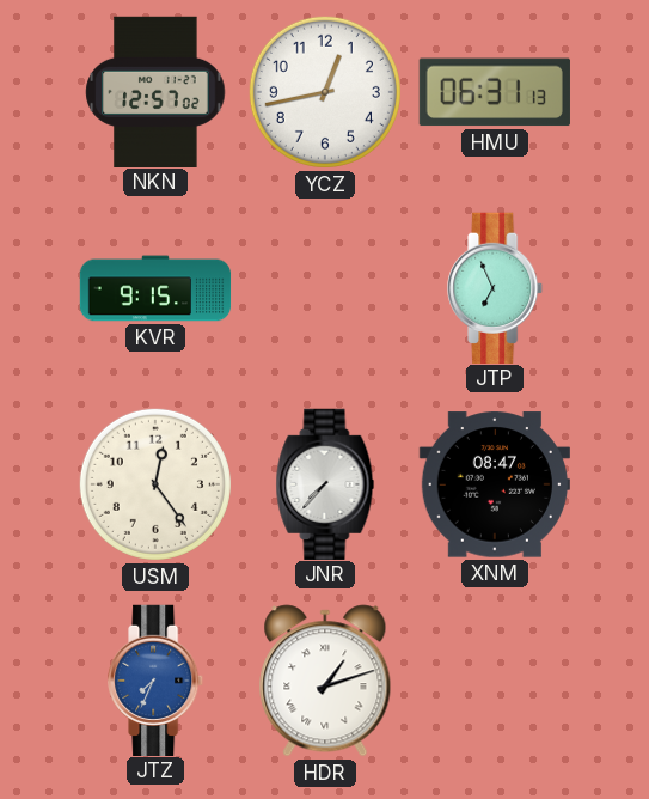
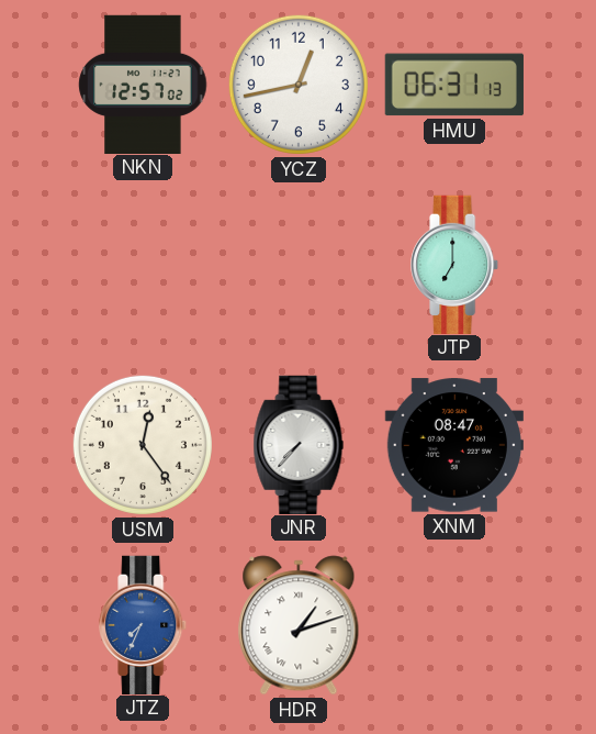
KVR: 9:15 -> none (155, 288)
JTP: 6:56 -> 7:00 (456, 264)
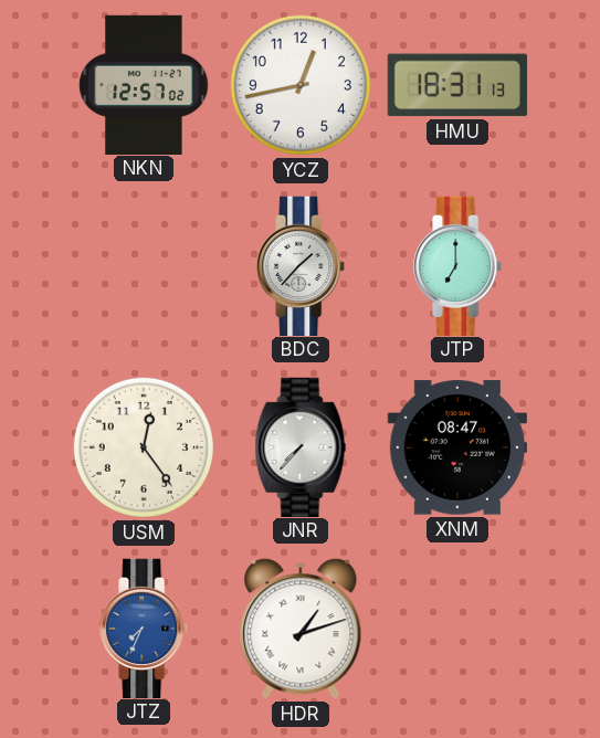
HMU: 06:31 -> 18:31 (457, 85)
BDC: none -> 1:37 (302, 265)
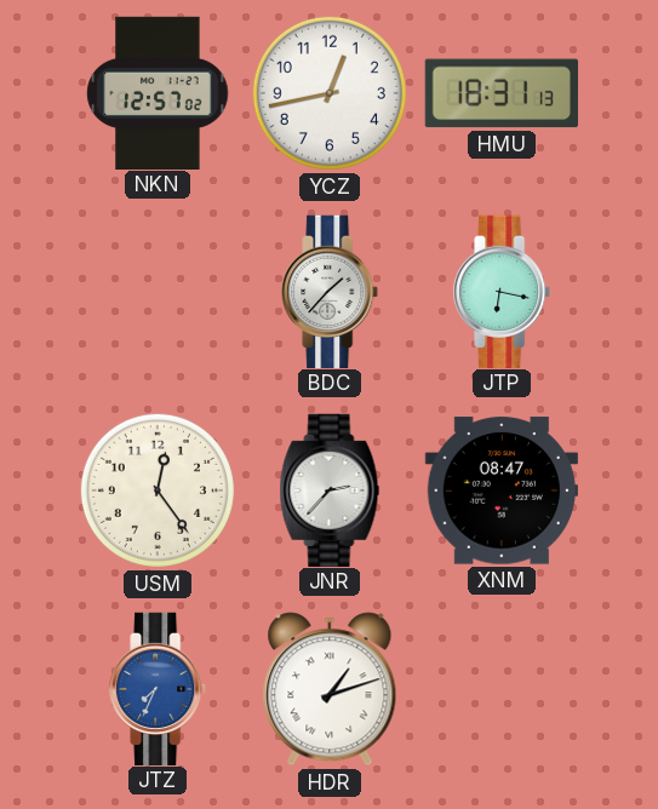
JTP: 7:00 -> 6:17 (503, 291)
JNR: 7:37 -> 2:37 (330, 489)
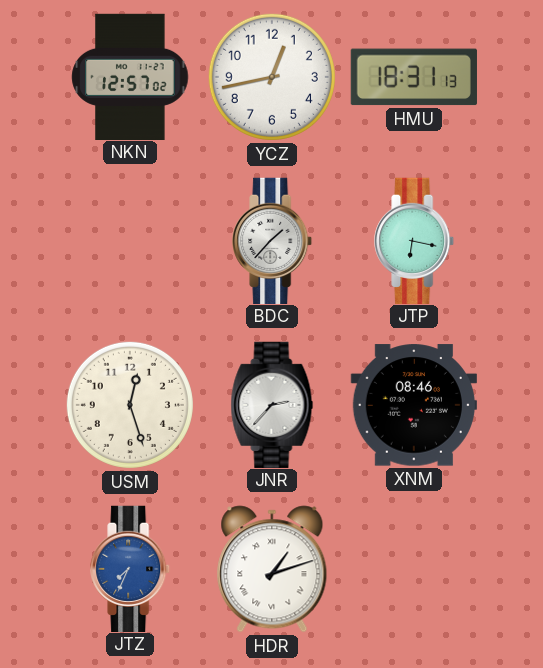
USM: 12:24 -> 12:27 (130, 405)
XNM: 08:47 -> 08:46 (414, 405)
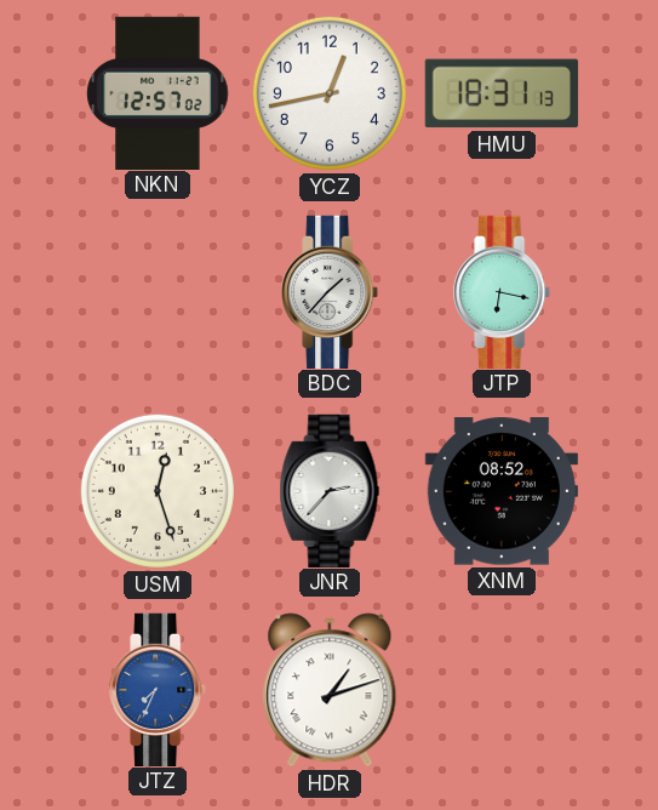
XNM: 08:46 -> 08:52 (502, 491)
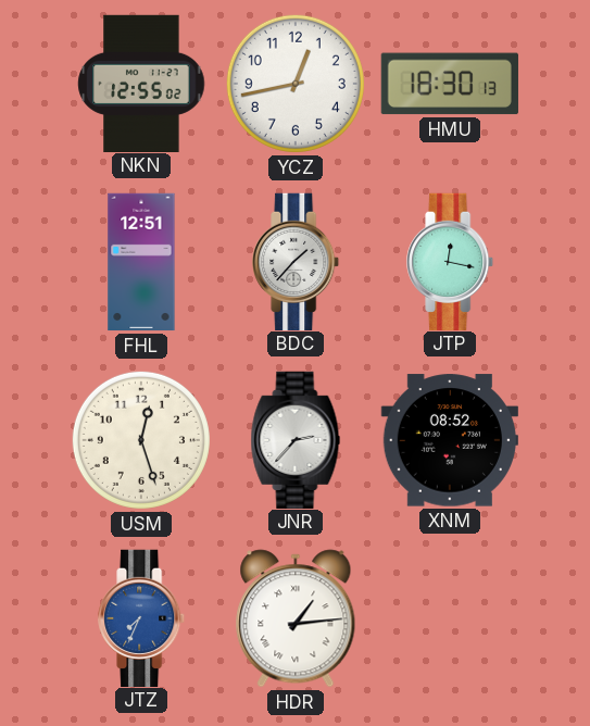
NKN: 12:57 -> 12:55 (141, 83)
HMU: 18:31 -> 18:30 (450, 84)
FHL: none -> 12:51 (141, 262)
JTP: 6:17 -> 12:17 (451, 261)
HDR: 1:12 -> 1:14 (296, 618)
